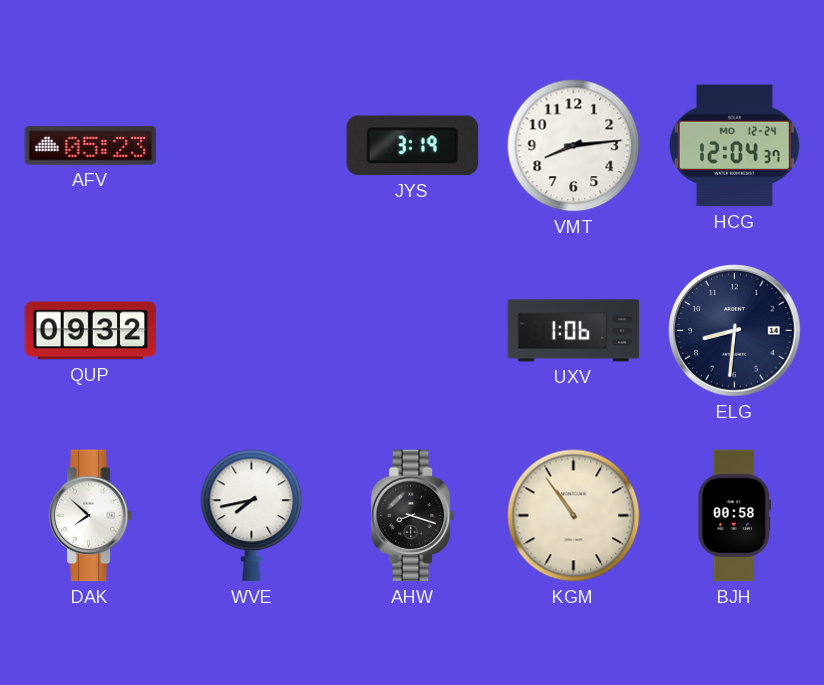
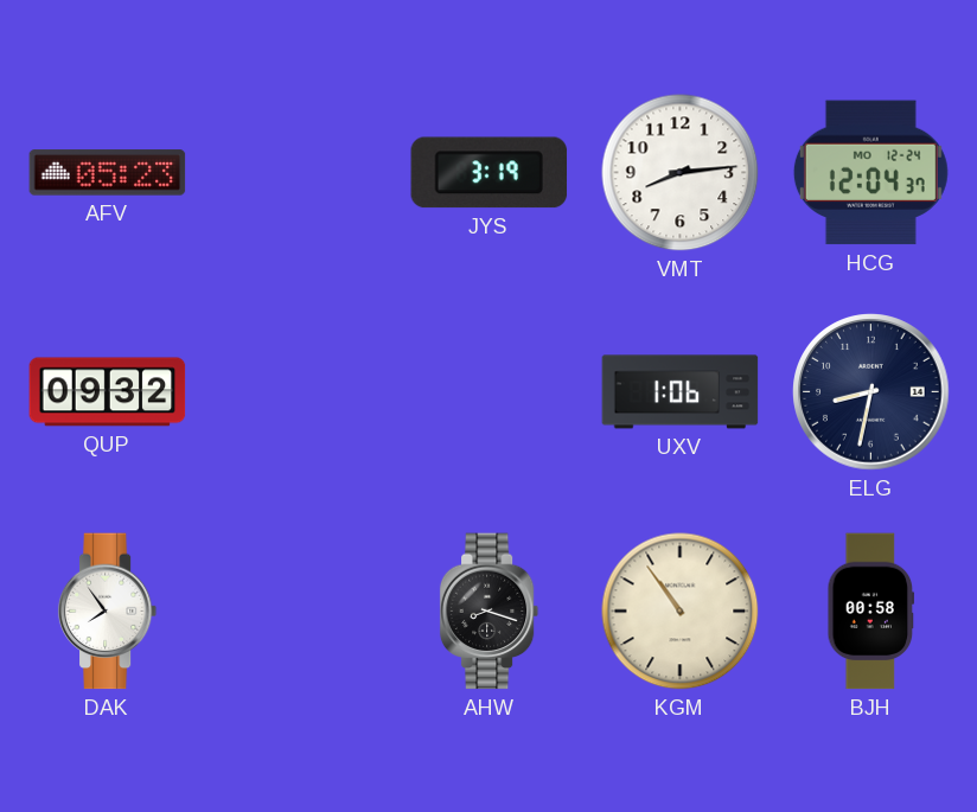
ELG: 8:31 -> 8:32 (871, 392)
DAK: 7:52 -> 7:54 (108, 612)
WVE: 7:43 -> none (252, 516)
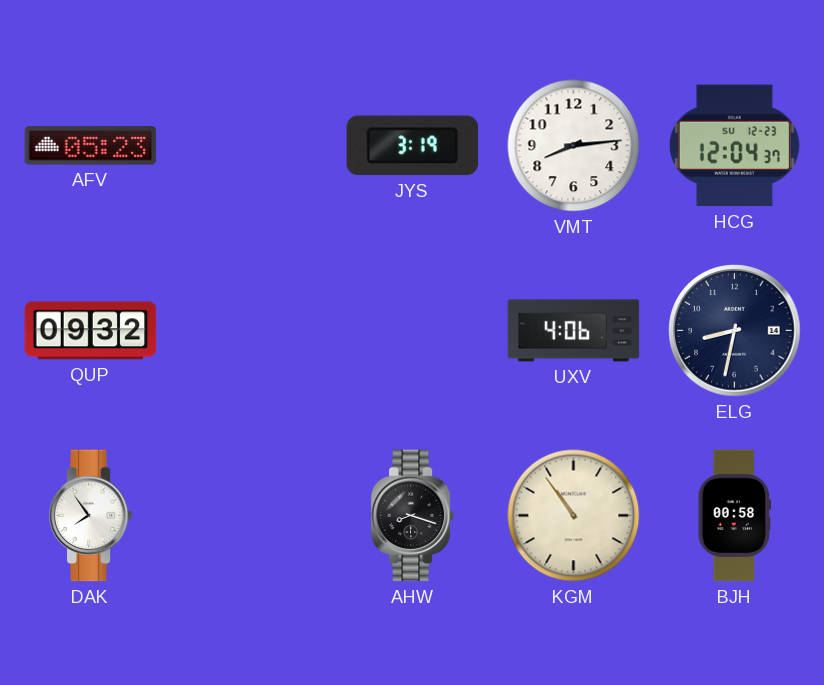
HCG date: MO 12-24 -> SU 12-23 (734, 146)
UXV: 1:06 -> 4:06 (574, 331)
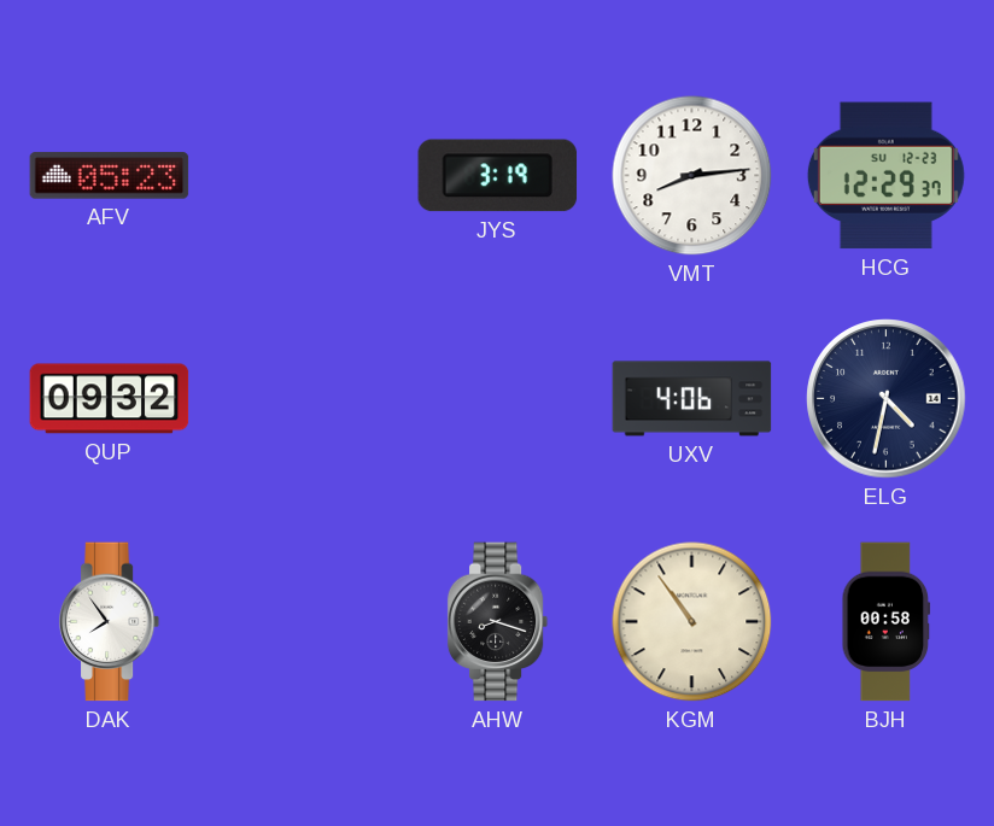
HCG: 12:04 -> 12:29 (885, 176)
ELG: 8:32 -> 4:32 (887, 399)
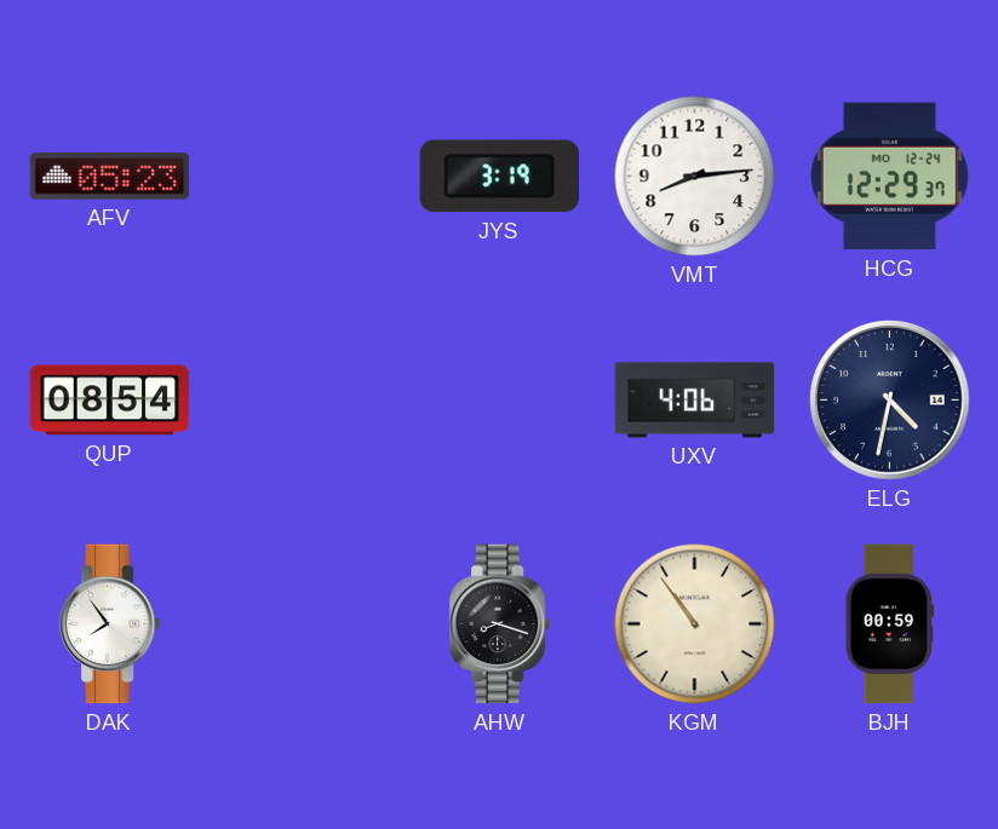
HCG date: SU 12-23 -> MO 12-24 (889, 177)
QUP: 09:32 -> 08:54 (110, 401)
BJH: 00:58 -> 00:59 (890, 624)
